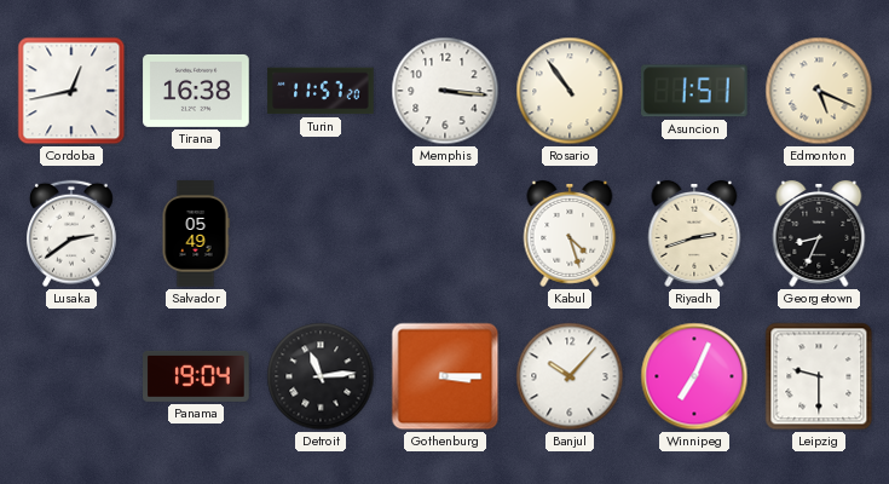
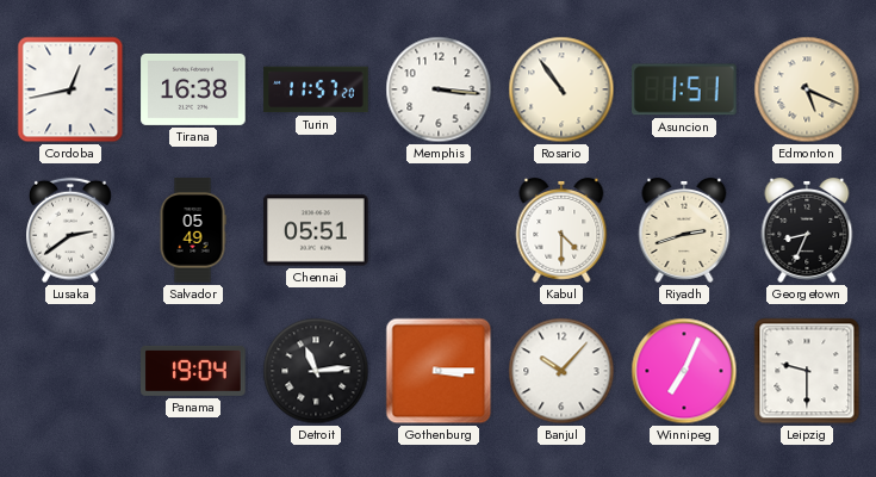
Chennai: none -> 05:51 (316, 230)
Kabul: 4:27 -> 4:30 (561, 230)
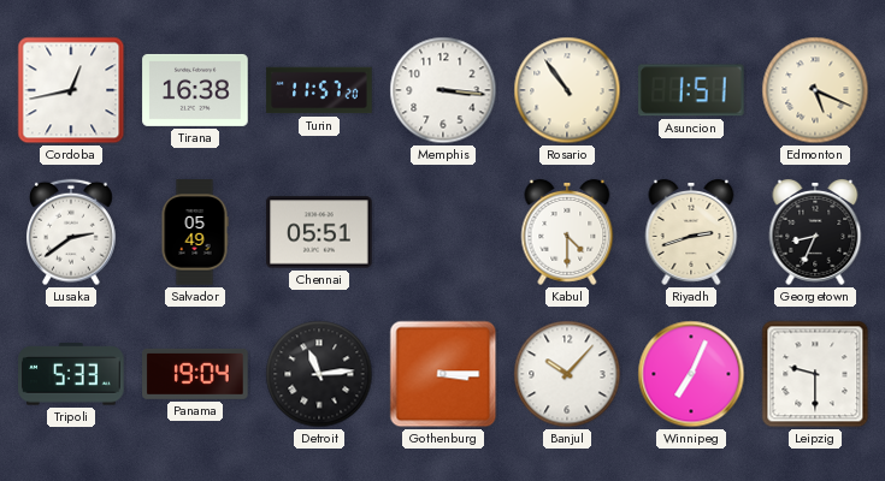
Tripoli: none -> 5:33 (71, 374)
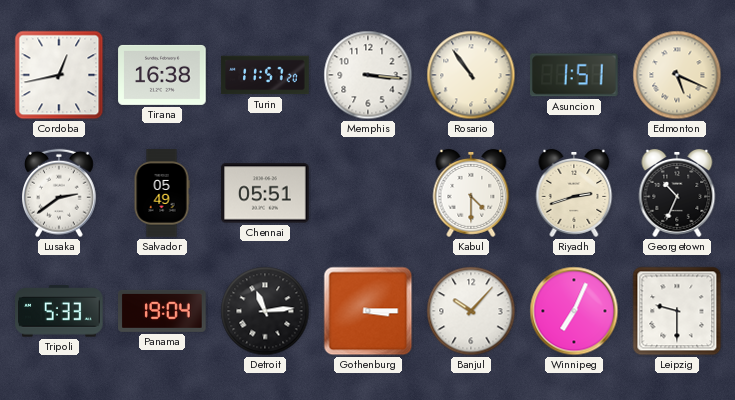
Georgetown: 8:34 -> 10:34 (677, 193)
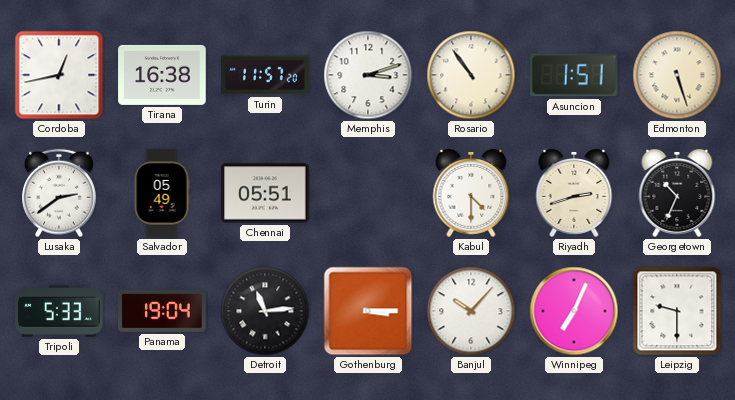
Memphis: 3:16 -> 3:12 (368, 75)
Edmonton: 5:19 -> 5:27 (677, 75)
